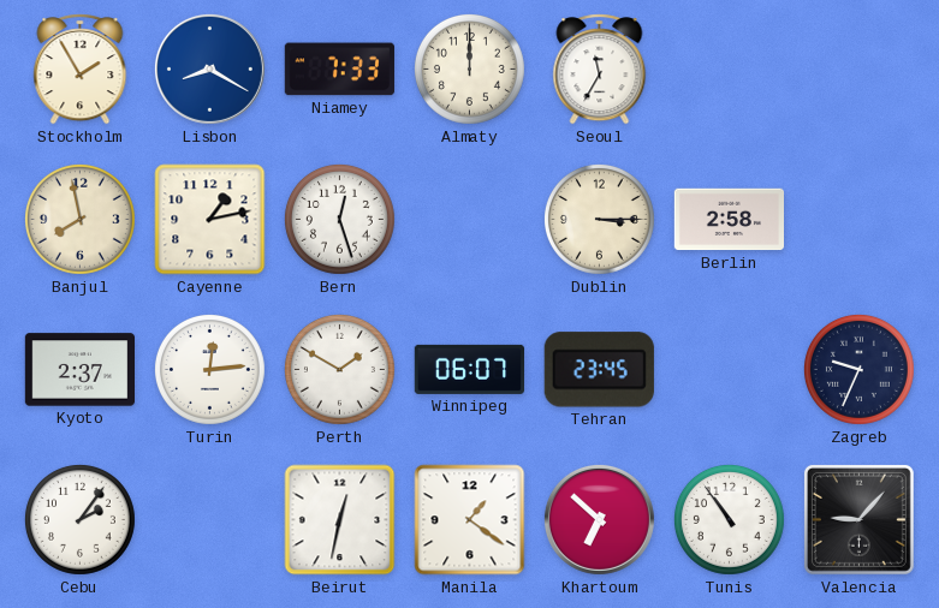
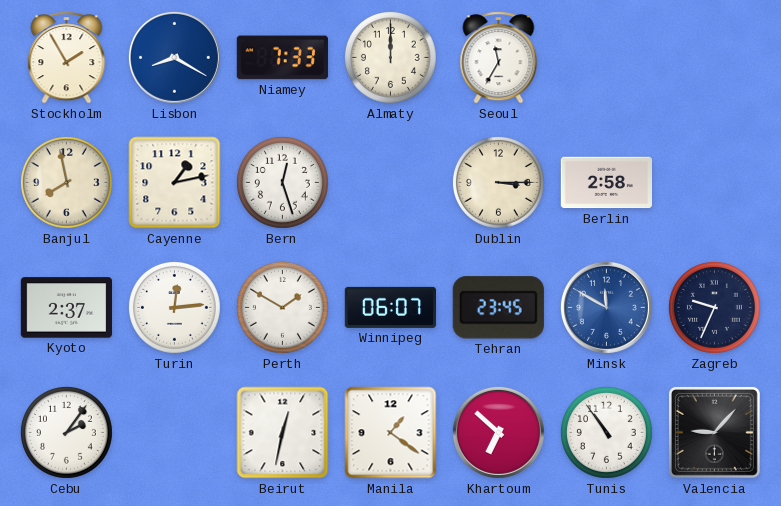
Minsk: none -> 11:50 (606, 307)
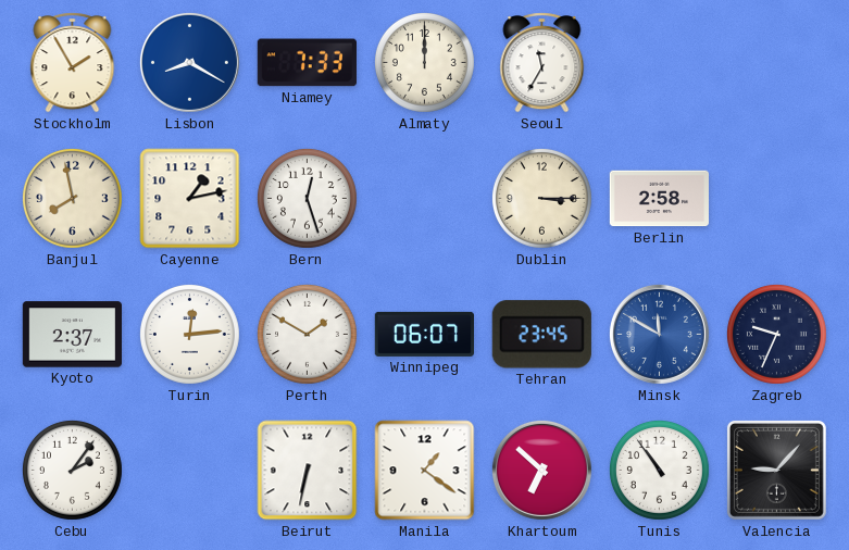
Beirut: 12:32 -> 6:32 (308, 471)
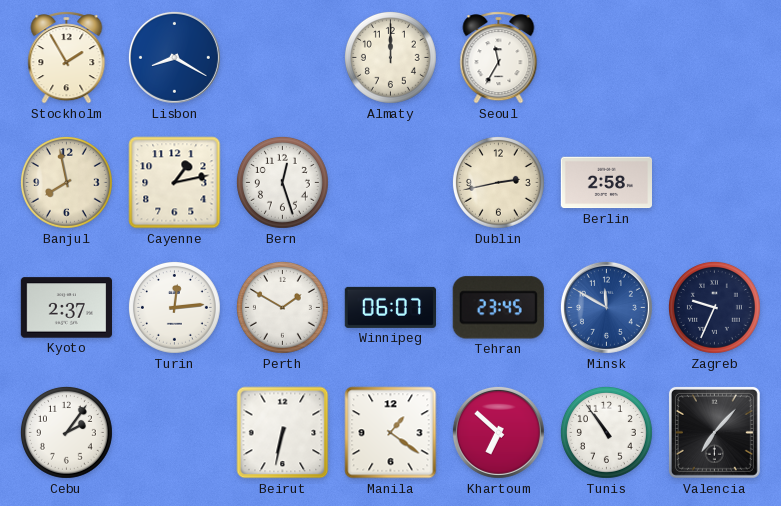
Niamey: 7:33 -> none (307, 63)
Dublin: 3:15 -> 2:43 (498, 182)
Valencia: 9:07 -> 7:07 (714, 432)
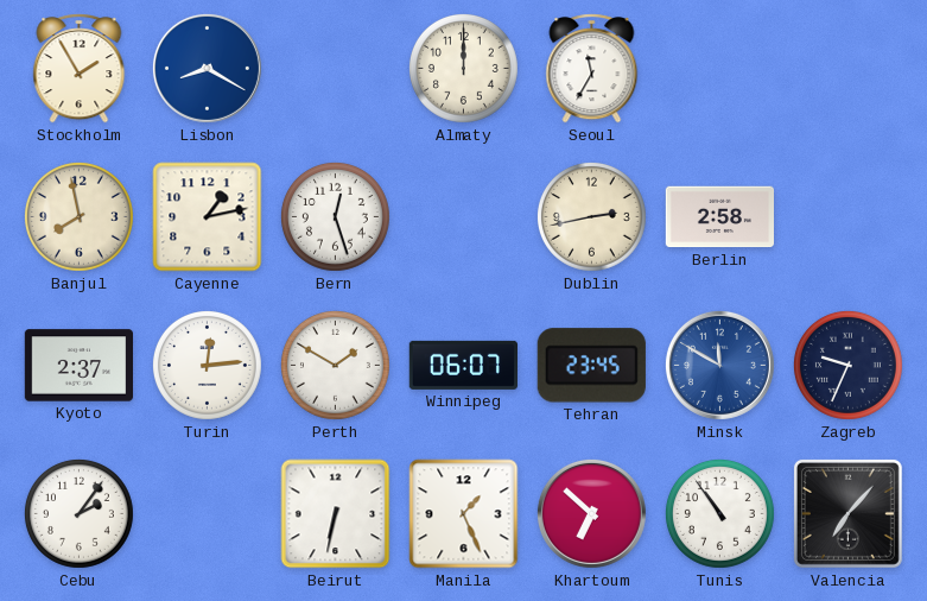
Manila: 1:21 -> 1:26 (464, 514)
